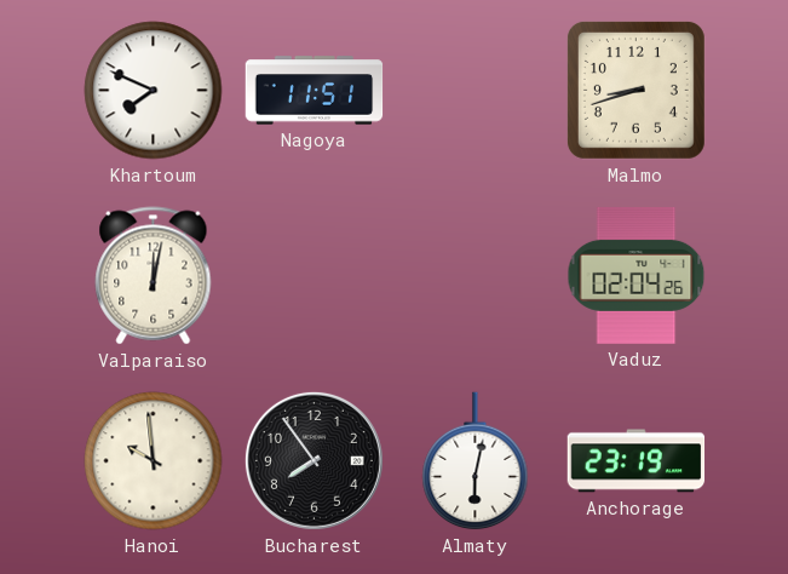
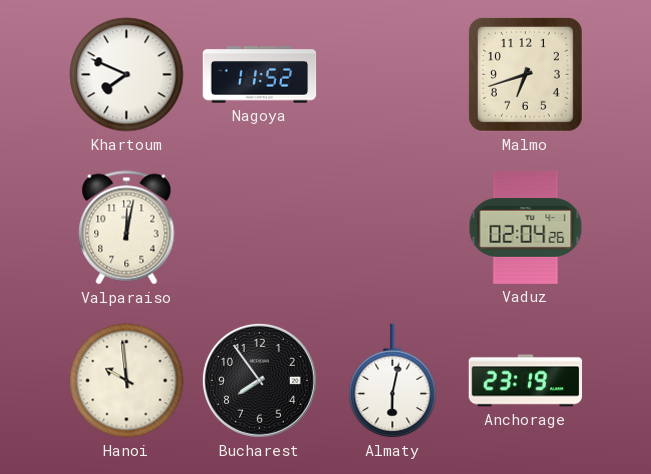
Nagoya: 11:51 -> 11:52 (260, 75)
Malmo: 8:42 -> 6:42 (525, 74)
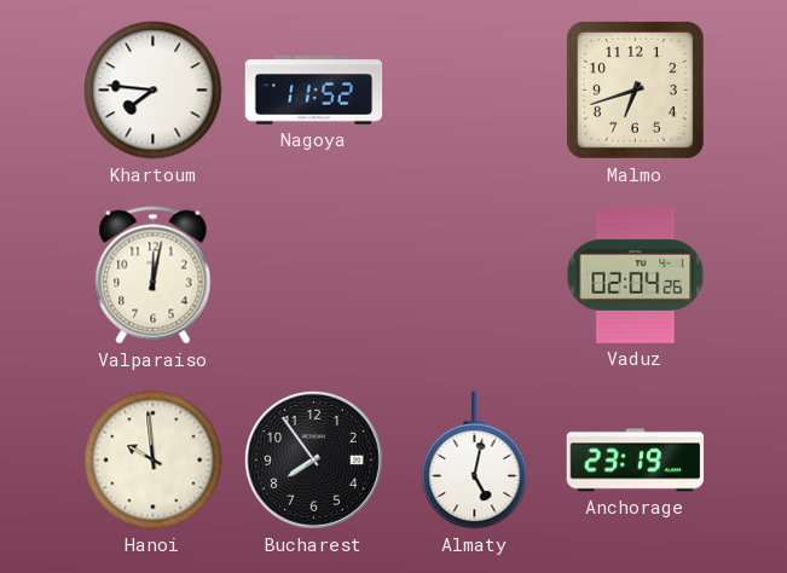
Khartoum: 7:49 -> 7:46 (154, 91)
Almaty: 6:02 -> 5:02 (475, 461)
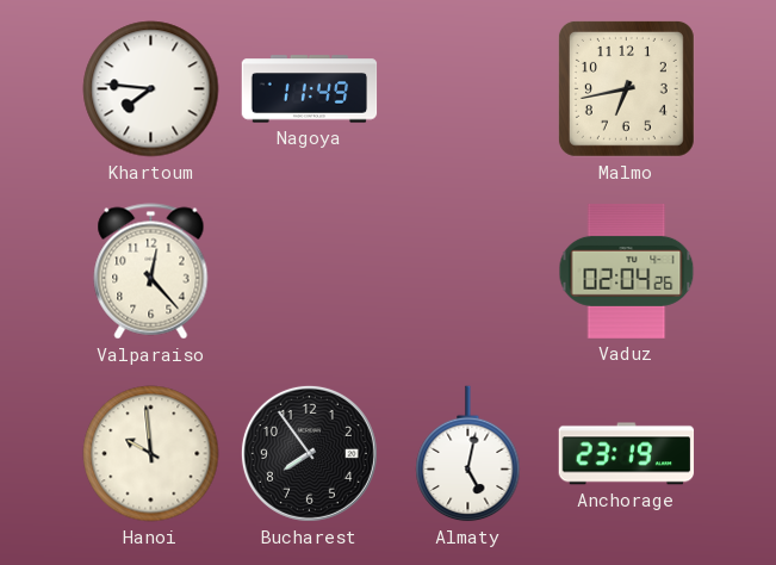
Nagoya: 11:52 -> 11:49 (310, 89)
Malmo: 6:42 -> 6:43 (626, 88)
Valparaiso: 12:02 -> 12:23 (151, 272)
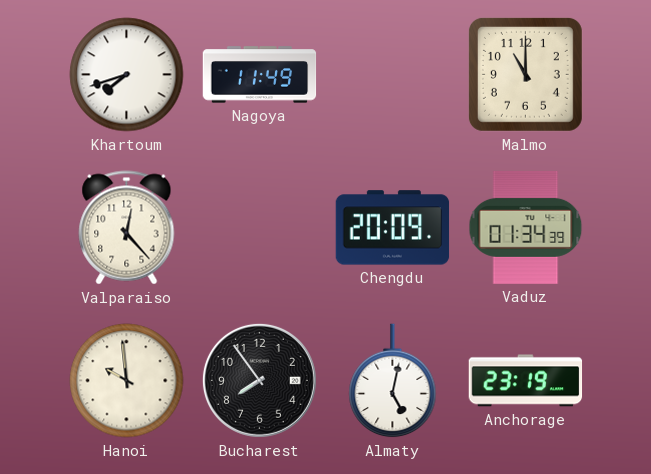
Khartoum: 7:46 -> 7:42 (127, 75)
Malmo: 6:43 -> 11:00 (525, 74)
Chengdu: none -> 20:09 (393, 228)
Vaduz: 02:04 -> 01:34 (526, 227)
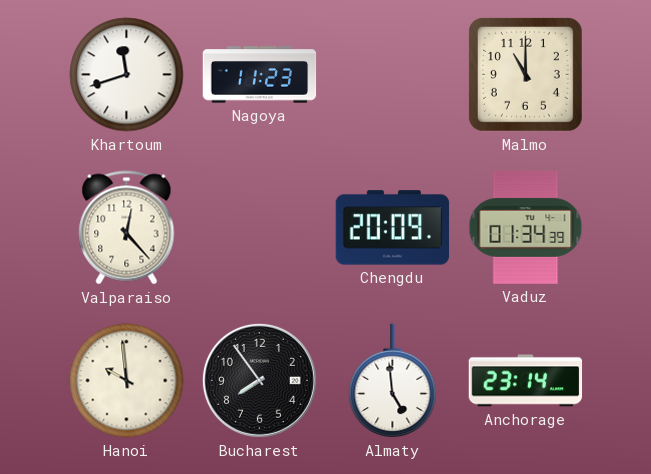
Khartoum: 7:42 -> 11:42 (127, 75)
Nagoya: 11:49 -> 11:23 (260, 75)
Almaty: 5:02 -> 4:59 (393, 381)
Anchorage: 23:19 -> 23:14 (526, 381)
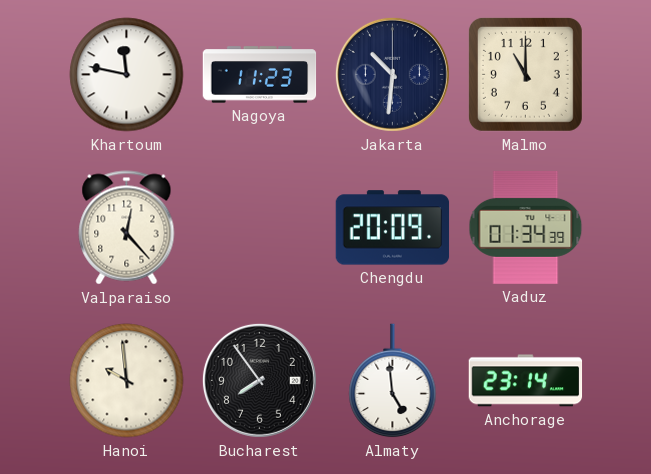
Khartoum: 11:42 -> 11:47 (127, 75)
Jakarta: none -> 10:31 (392, 74)
